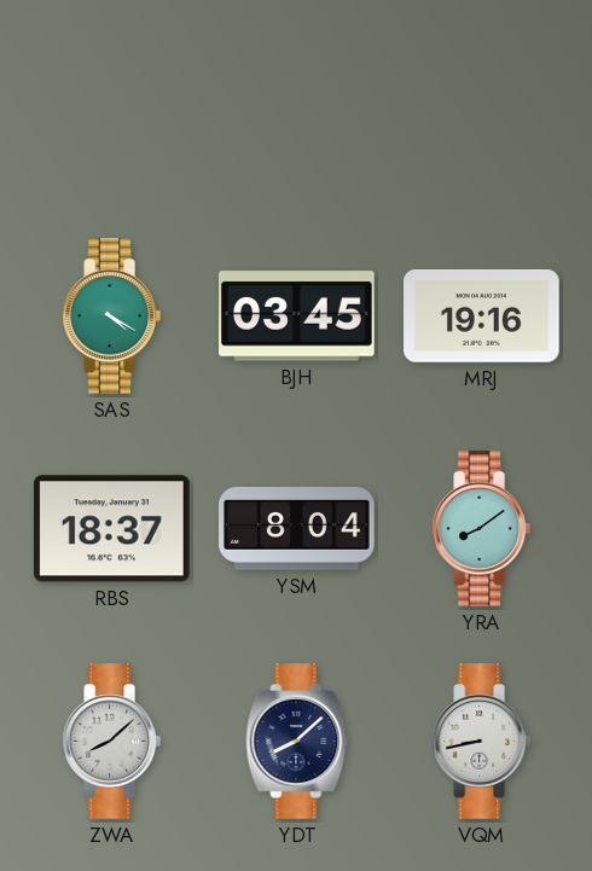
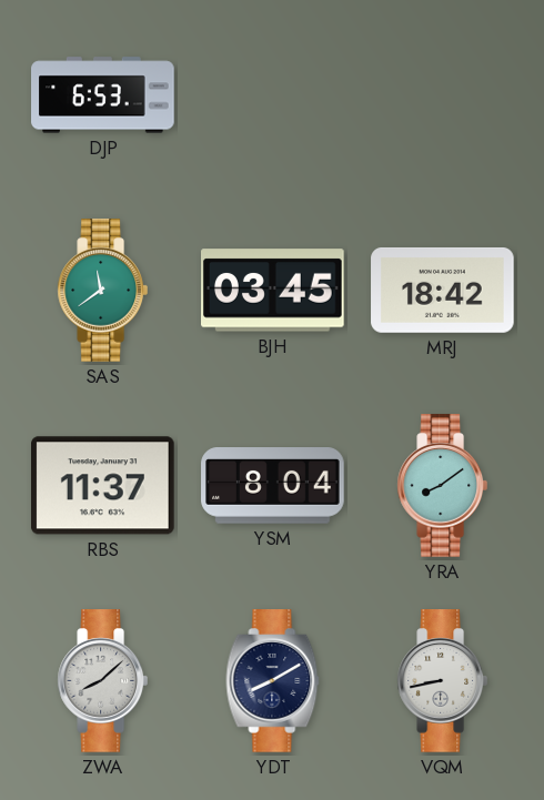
DJP: none -> 6:53 (103, 95)
SAS: 4:20 -> 11:39 (102, 291)
MRJ: 19:16 -> 18:42 (443, 290)
RBS: 18:37 -> 11:37 (103, 486)
YDT: 8:08 -> 8:10 (273, 681)
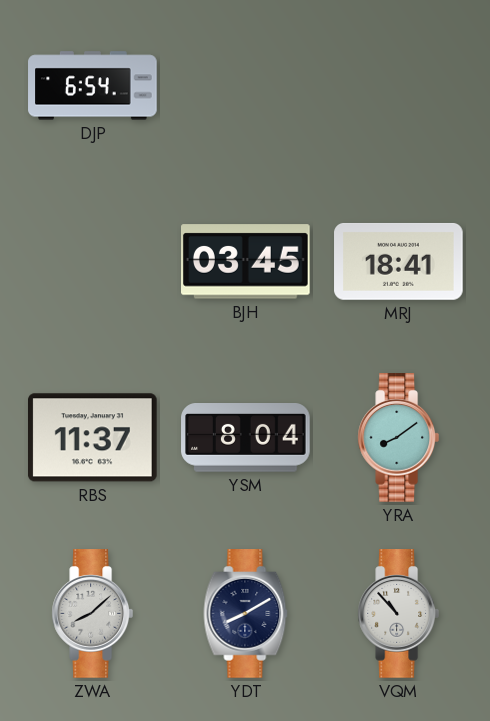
DJP: 6:53 -> 6:54 (93, 86)
SAS: 11:39 -> none (102, 291)
MRJ: 18:42 -> 18:41 (399, 261)
VQM: 8:43 -> 10:53 (398, 614)
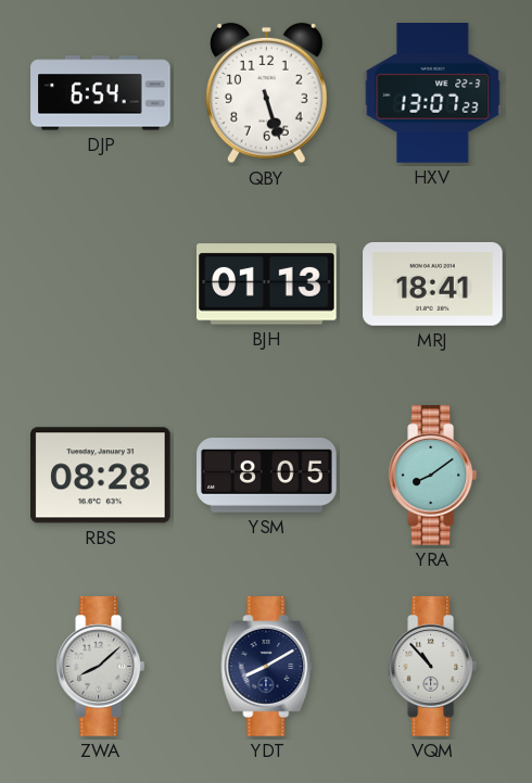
QBY: none -> 5:27 (267, 93)
HXV: none -> 13:07 (433, 93)
BJH: 03:45 -> 01:13 (267, 285)
RBS: 11:37 -> 08:28 (101, 476)
YSM: 8:04 -> 8:05 (267, 476)
